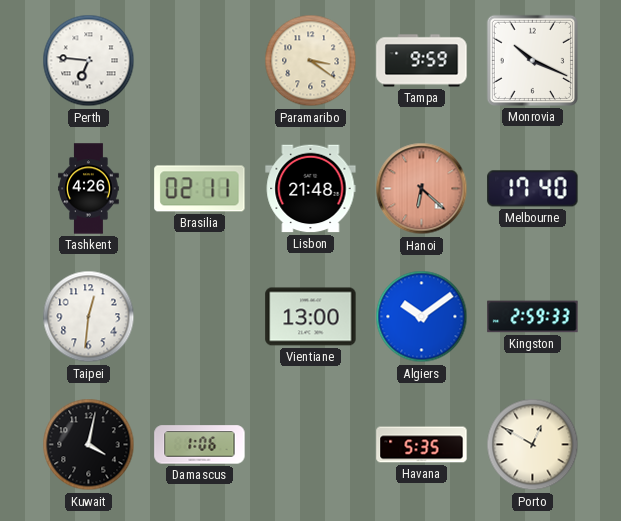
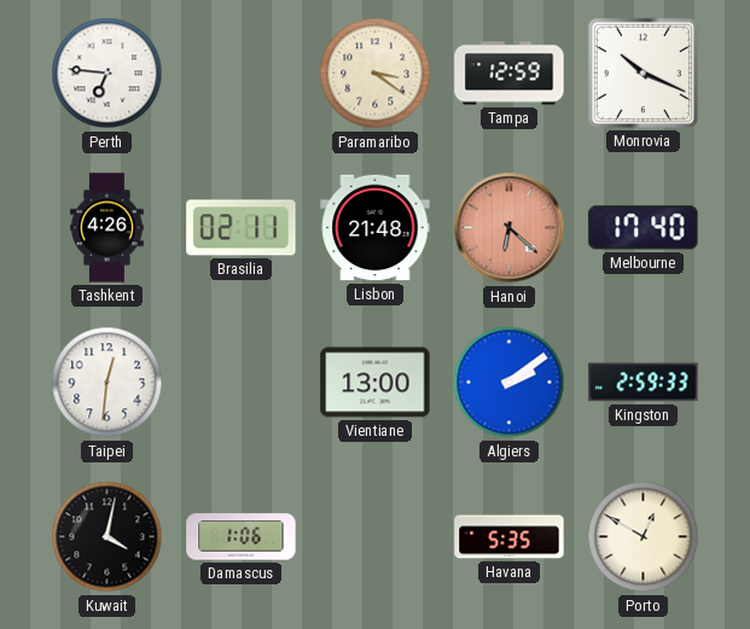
Tampa: 9:59 -> 12:59 (510, 74)
Algiers: 10:09 -> 2:09 (510, 383)
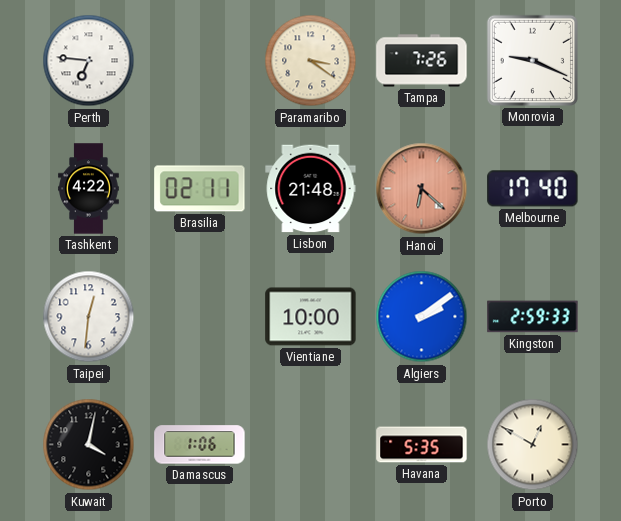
Tampa: 12:59 -> 7:26 (422, 61)
Monrovia: 10:19 -> 9:19 (532, 60)
Tashkent: 4:26 -> 4:22 (89, 189)
Vientiane: 13:00 -> 10:00 (311, 317)
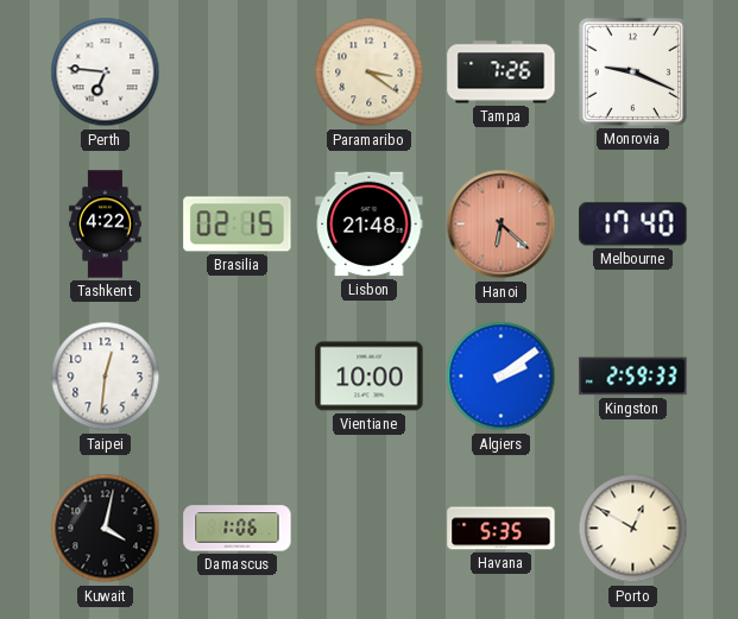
Brasilia: 02:11 -> 02:15 (238, 225)
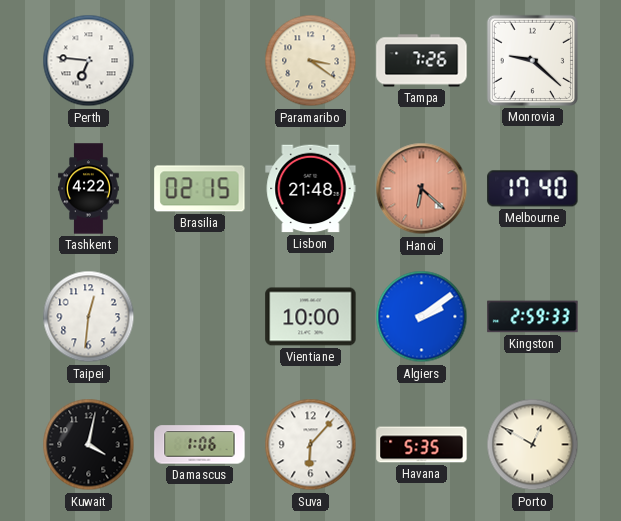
Monrovia: 9:19 -> 9:22 (532, 60)
Suva: none -> 6:07 (311, 445)
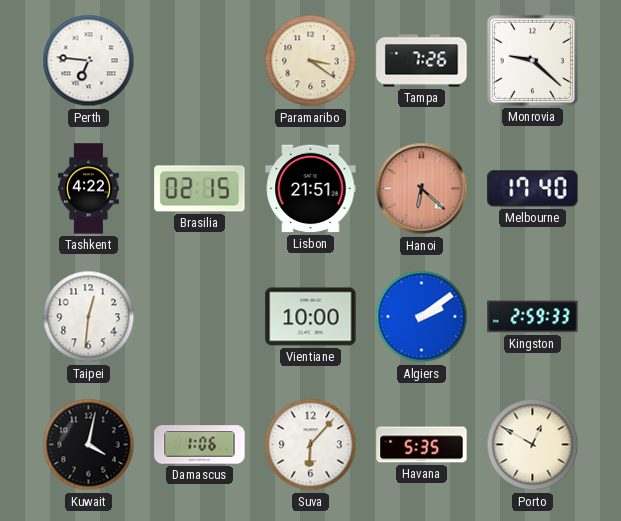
Lisbon: 21:48 -> 21:51 (311, 189)
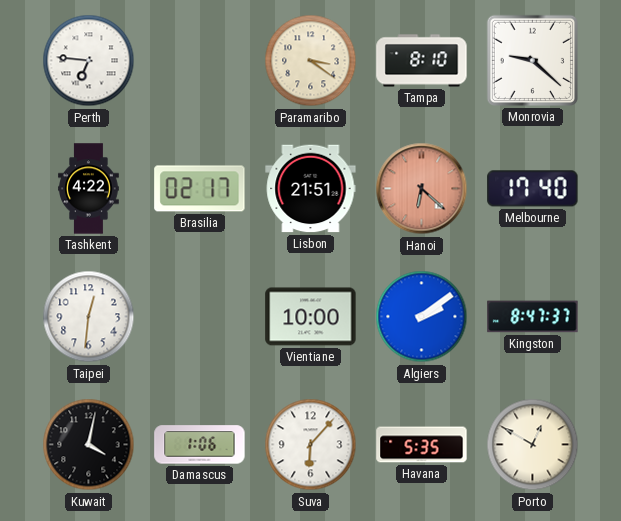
Tampa: 7:26 -> 8:10 (422, 61)
Brasilia: 02:15 -> 02:17 (200, 189)
Kingston: 2:59 -> 8:47 (533, 317)
